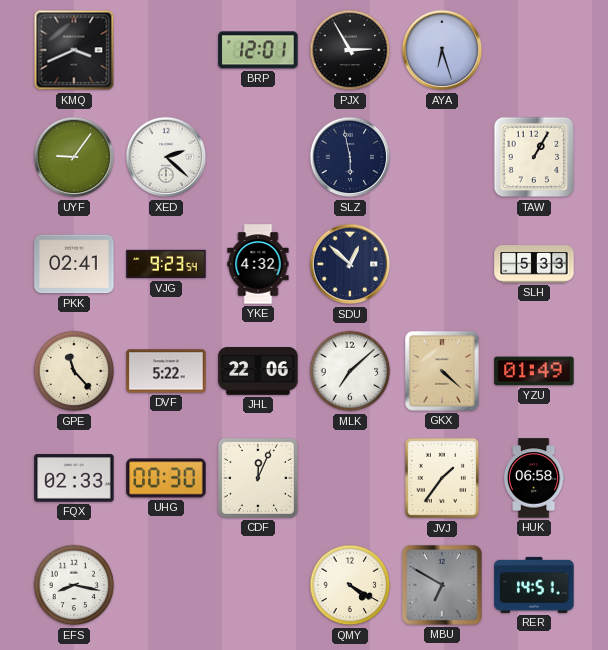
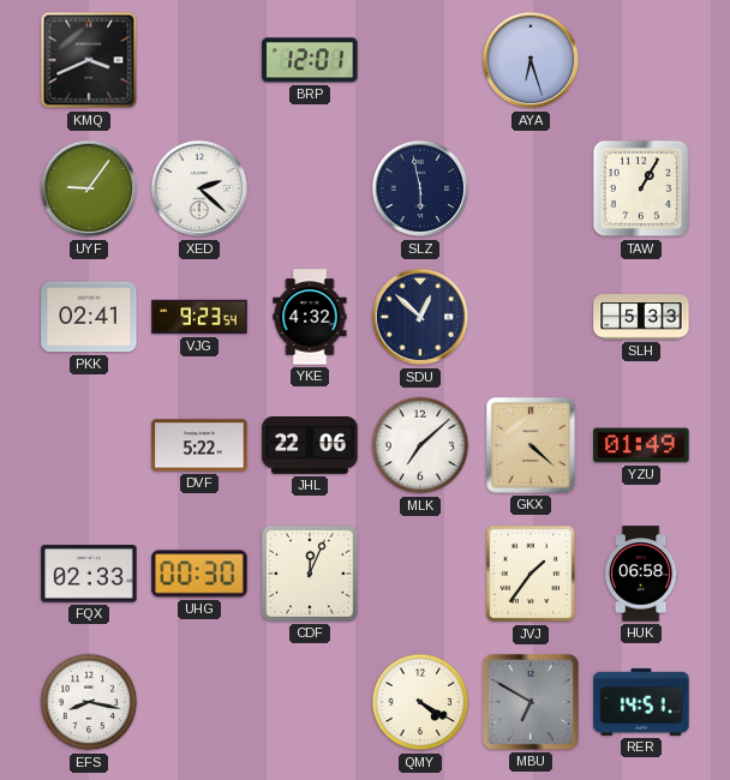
PJX: 2:55 -> none (350, 50)
GPE: 11:23 -> none (74, 371)
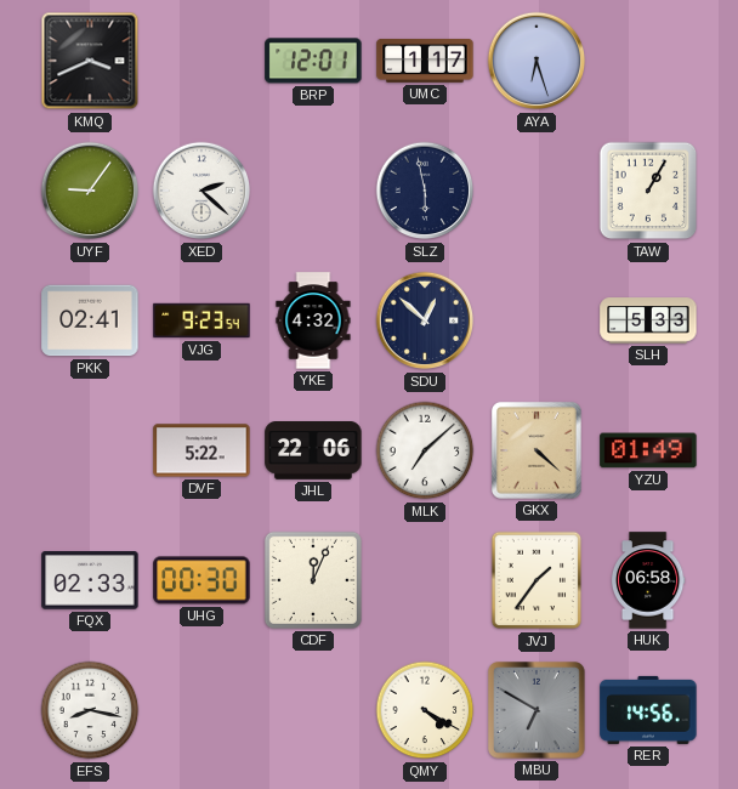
UMC: none -> 1:17 (425, 61)
RER: 14:51 -> 14:56 (648, 710)
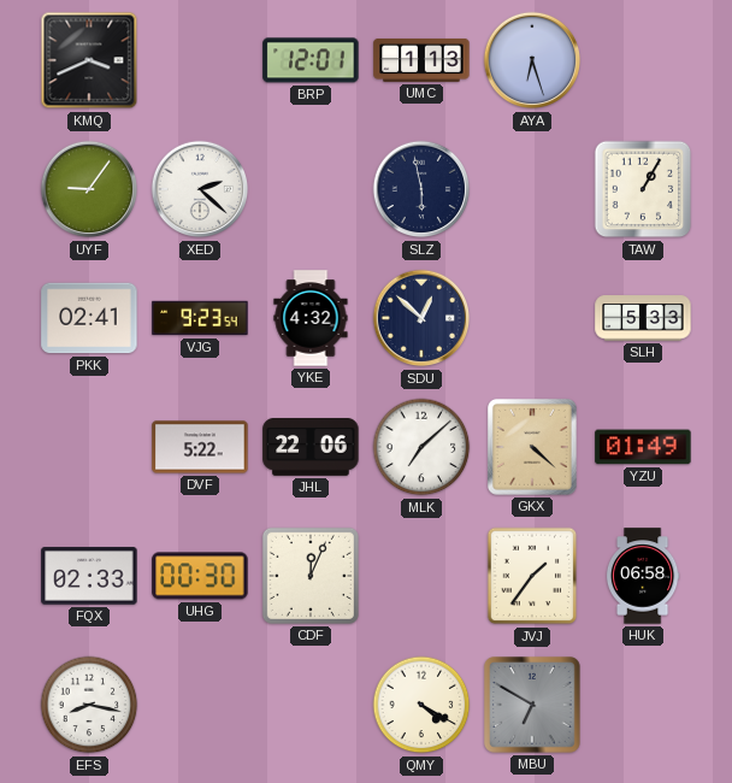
UMC: 1:17 -> 1:13 (421, 60)
RER: 14:56 -> none (648, 710)
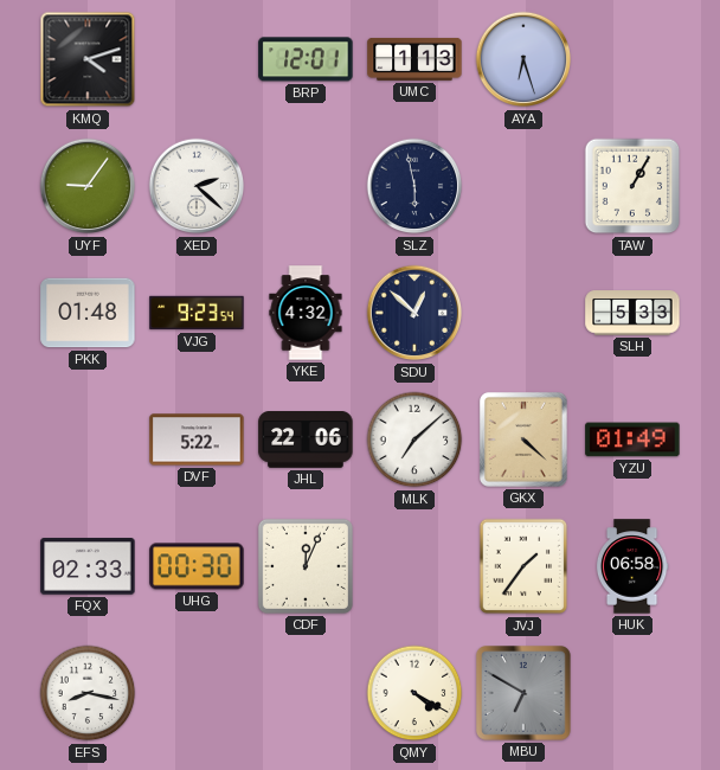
KMQ: 3:41 -> 4:12 (88, 59)
PKK: 02:41 -> 01:48 (88, 313)
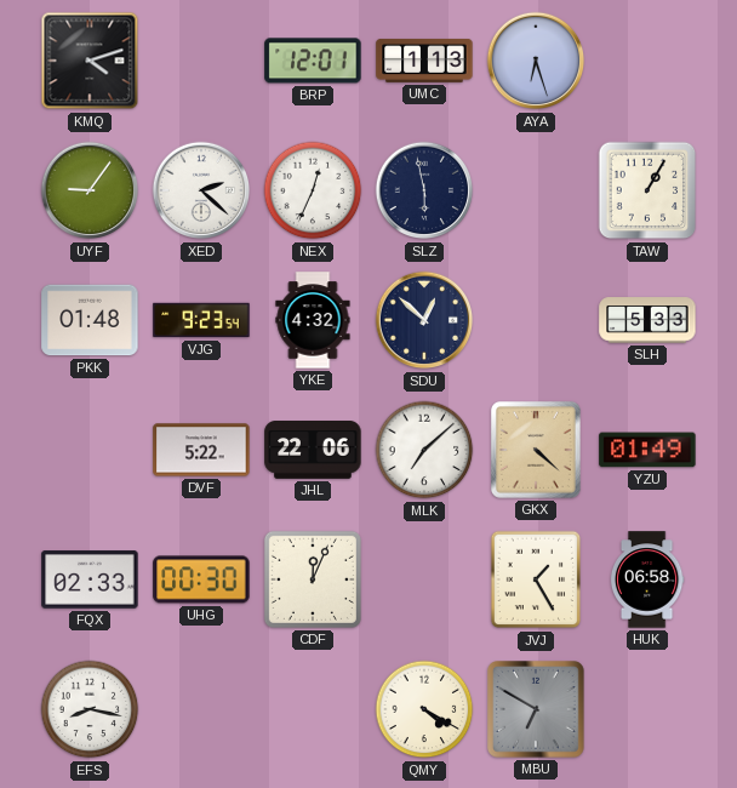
NEX: none -> 12:34 (313, 190)
JVJ: 1:36 -> 1:25 (536, 579)
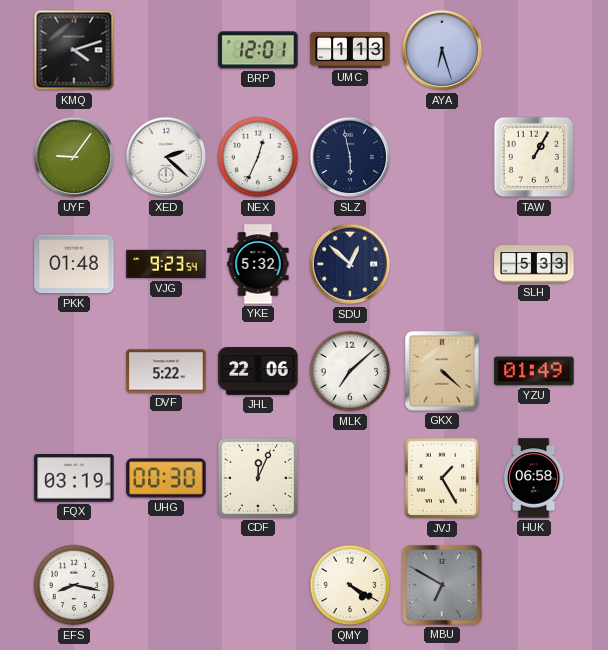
YKE: 4:32 -> 5:32 (258, 264)
FQX: 02:33 -> 03:19 (74, 478)
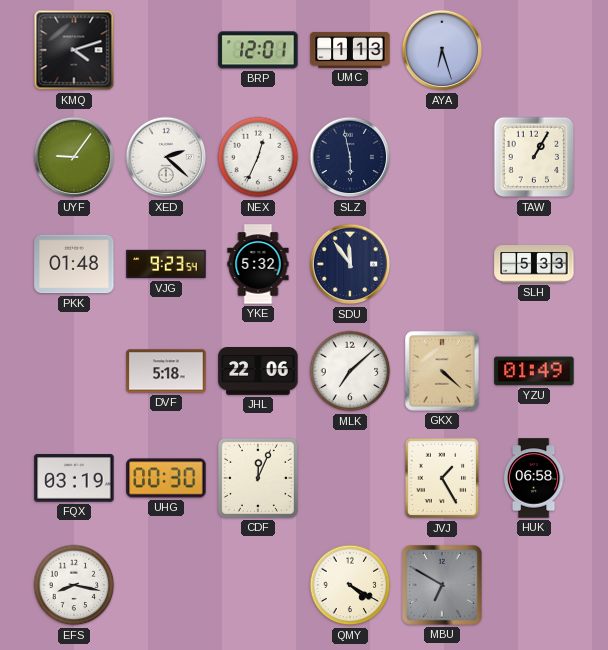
SDU: 12:52 -> 11:54 (350, 264)
DVF: 5:22 -> 5:18 (166, 371)
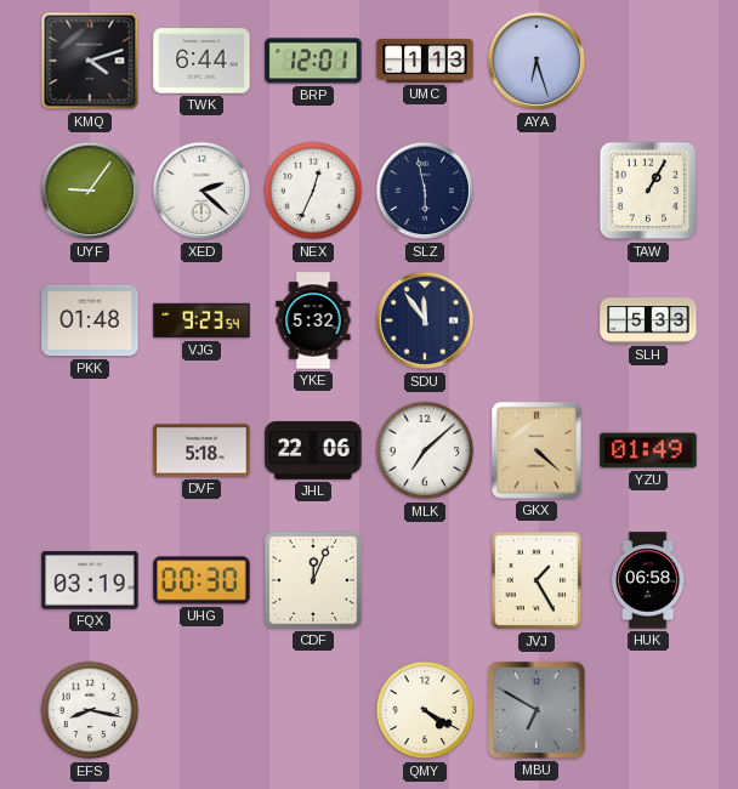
TWK: none -> 6:44 (201, 61)
